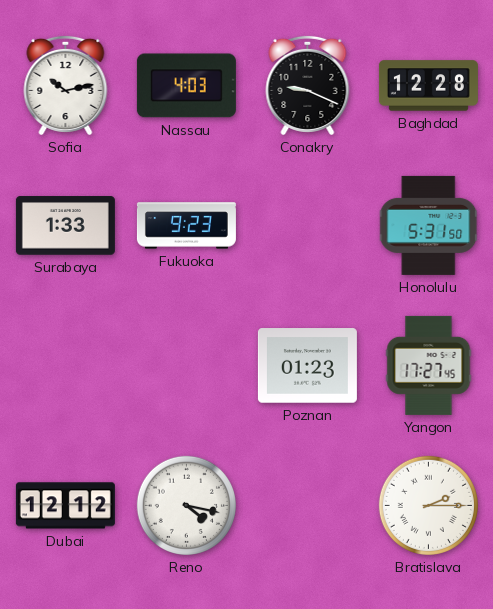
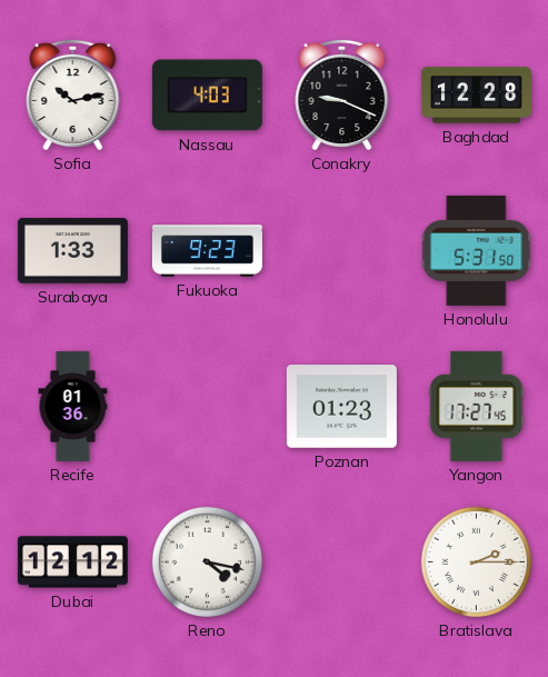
Recife: none -> 01:36 (73, 406)
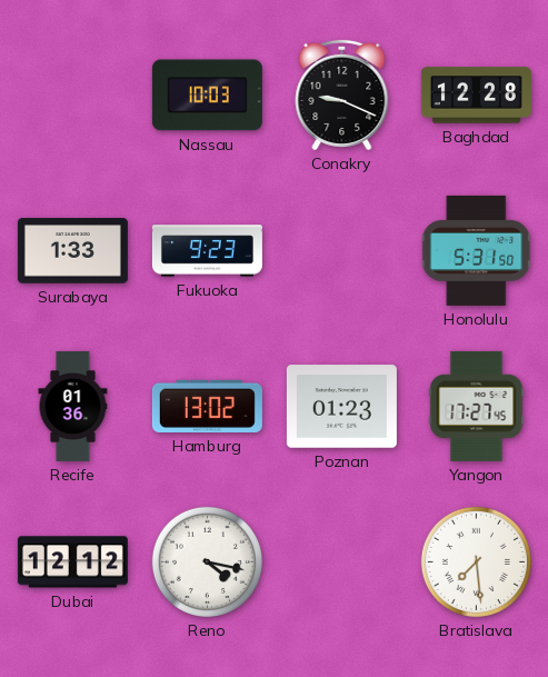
Sofia: 10:13 -> none (73, 94)
Nassau: 4:03 -> 10:03 (207, 96)
Hamburg: none -> 13:02 (207, 406)
Bratislava: 2:15 -> 7:29 (476, 561)
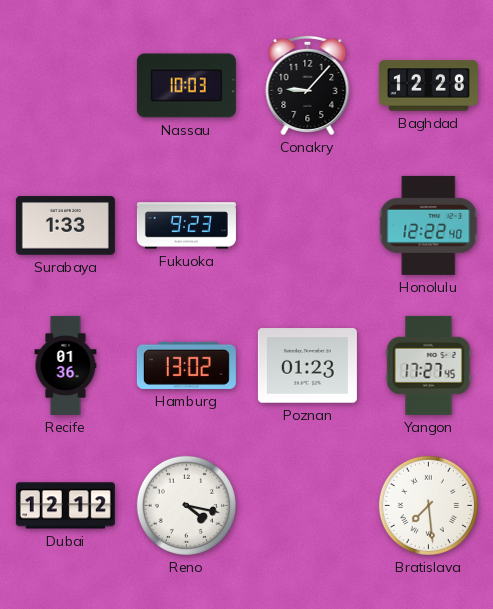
Conakry: 9:19 -> 9:07 (308, 85)
Honolulu: 5:31 -> 12:22 (429, 225)
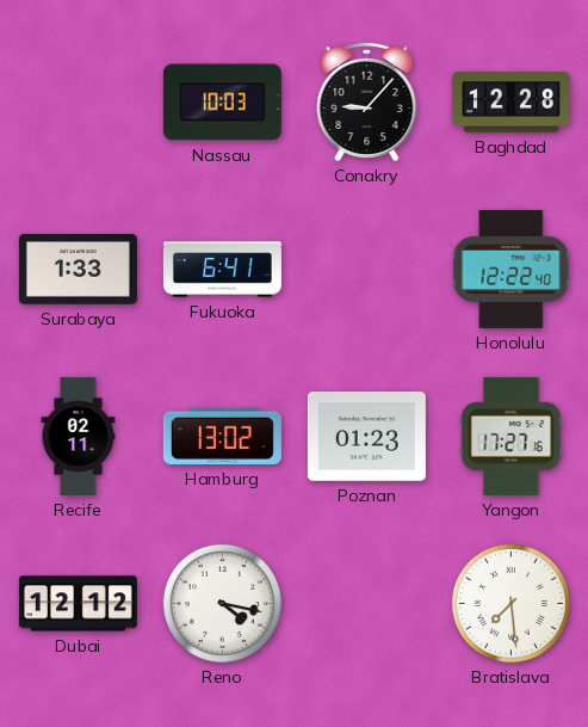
Fukuoka: 9:23 -> 6:41 (222, 270)
Recife: 01:36 -> 02:11 (79, 436)
Yangon: 17:27:45 -> 17:27:16 (512, 436)
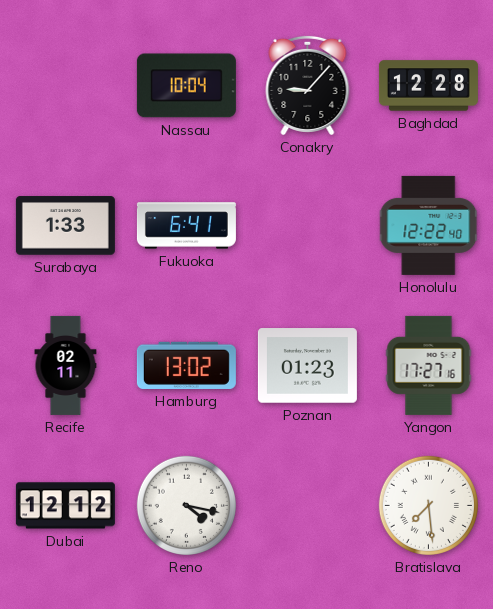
Nassau: 10:03 -> 10:04 (186, 86)
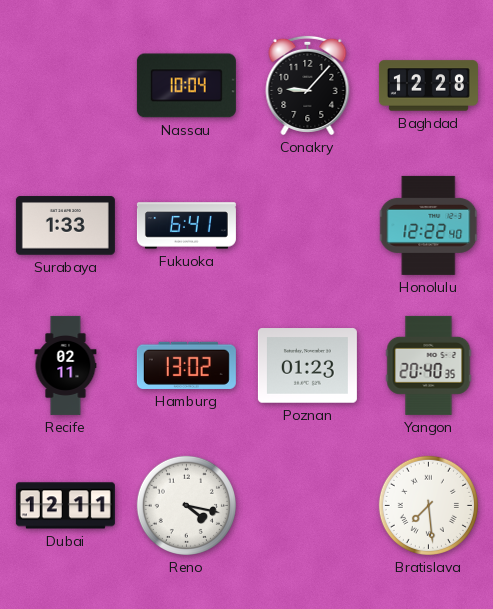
Yangon: 17:27 -> 20:40 (429, 365)
Dubai: 12:12 -> 12:11 (65, 506)
